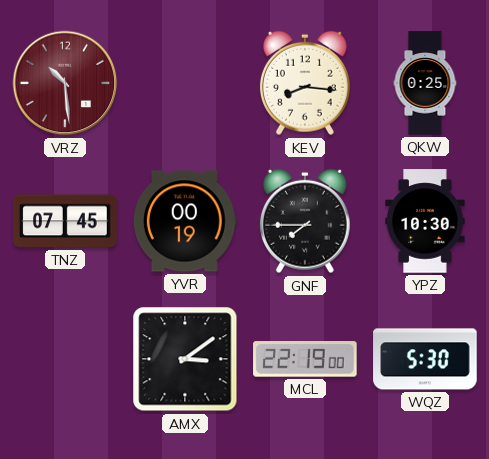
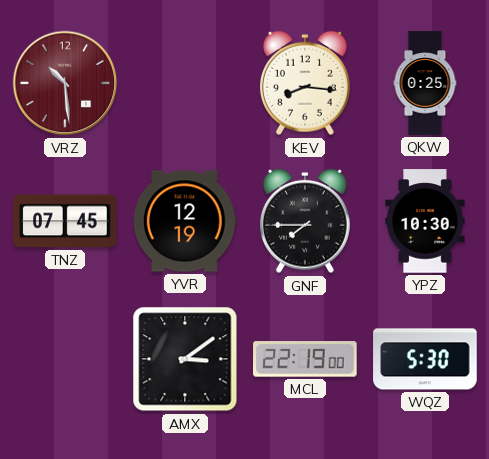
YVR: 00:19 -> 12:19 (185, 221)
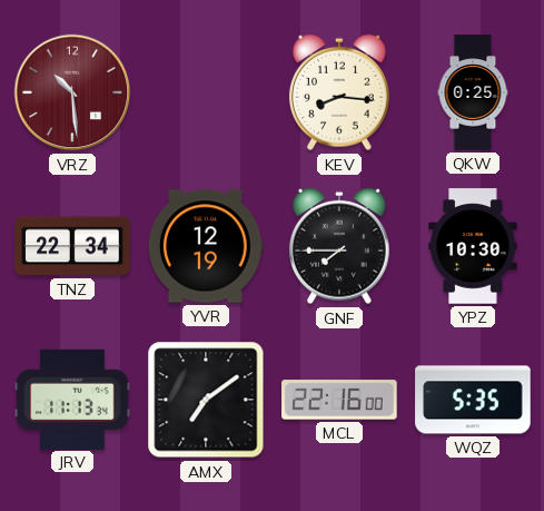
TNZ: 07:45 -> 22:34 (72, 246)
JRV: none -> 11:13 (72, 399)
AMX: 3:09 -> 7:09 (206, 400)
MCL: 22:19 -> 22:16 (339, 400)
WQZ: 5:30 -> 5:35 (473, 400)
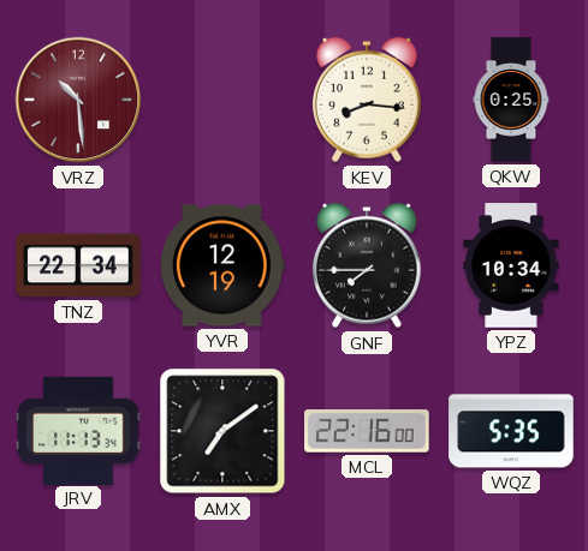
YPZ: 10:30 -> 10:34 (511, 265)
